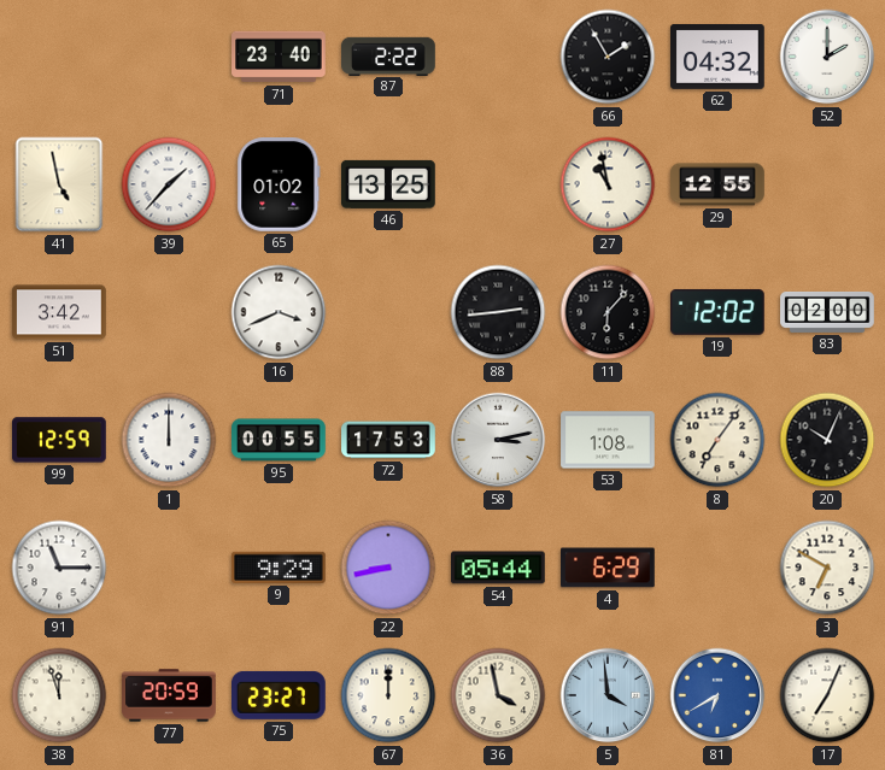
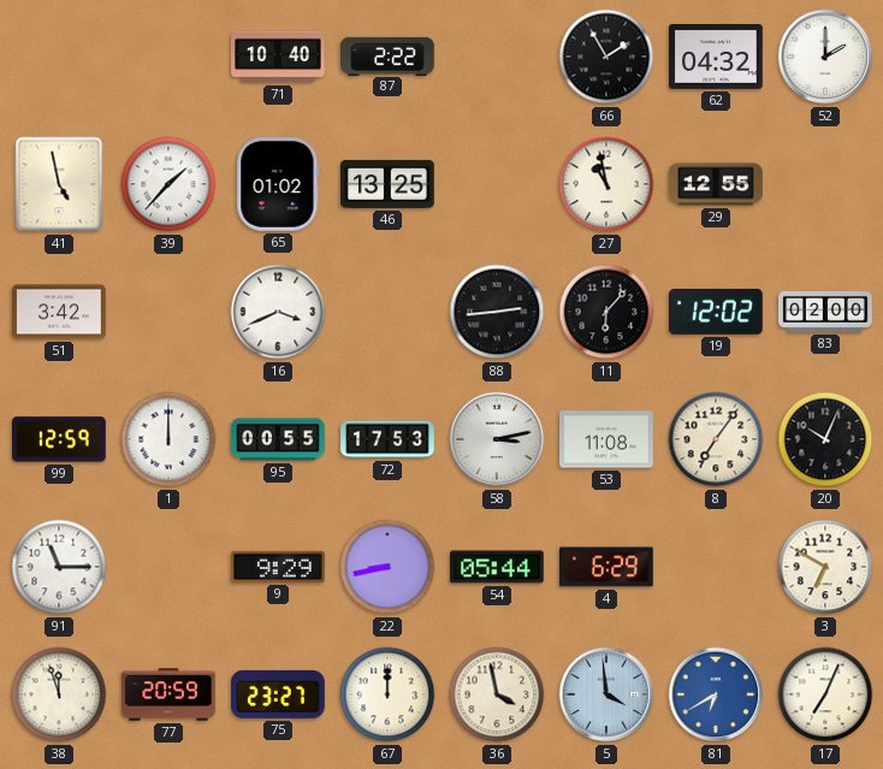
71: 23:40 -> 10:40 (278, 57)
53: 1:08 -> 11:08 (606, 439)
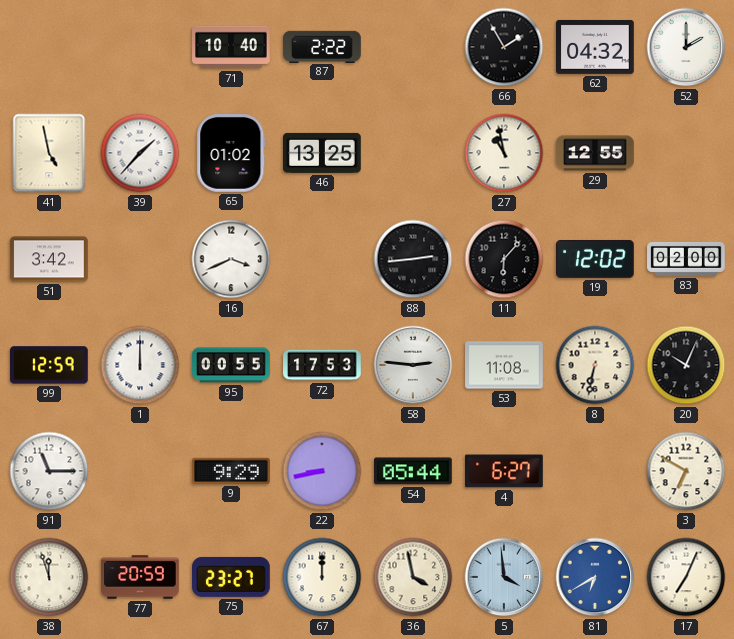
58: 3:13 -> 2:46 (413, 365)
8: 7:06 -> 6:32 (595, 365)
4: 6:29 -> 6:27 (504, 471)
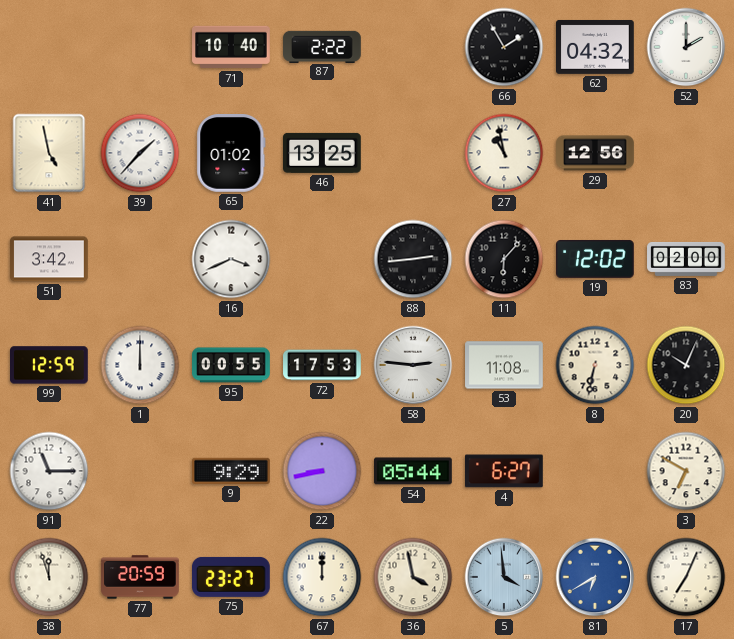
29: 12:55 -> 12:56 (595, 153)
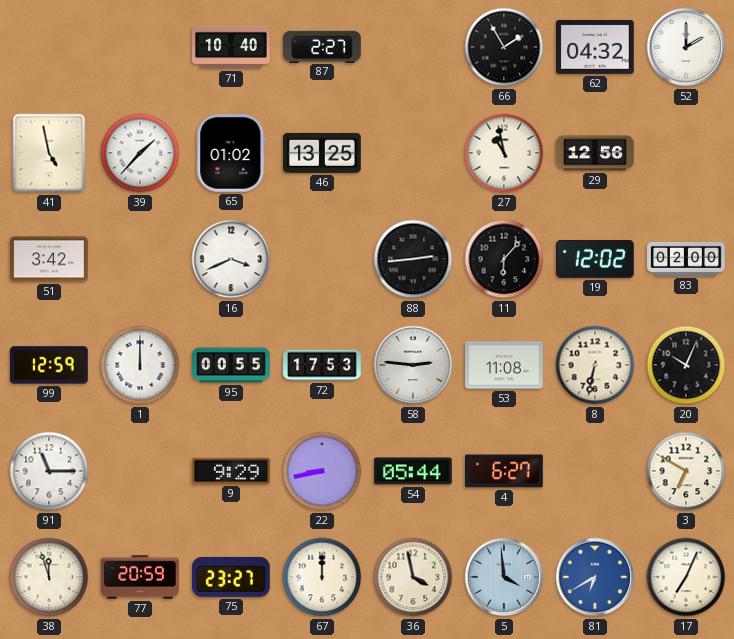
87: 2:22 -> 2:27 (322, 46)
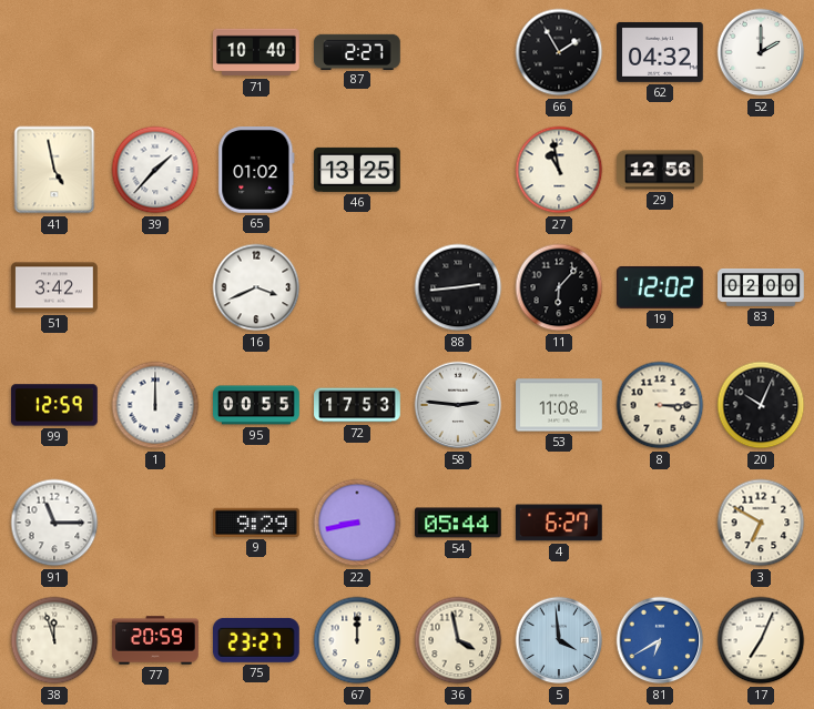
8: 6:32 -> 3:15 (660, 405)
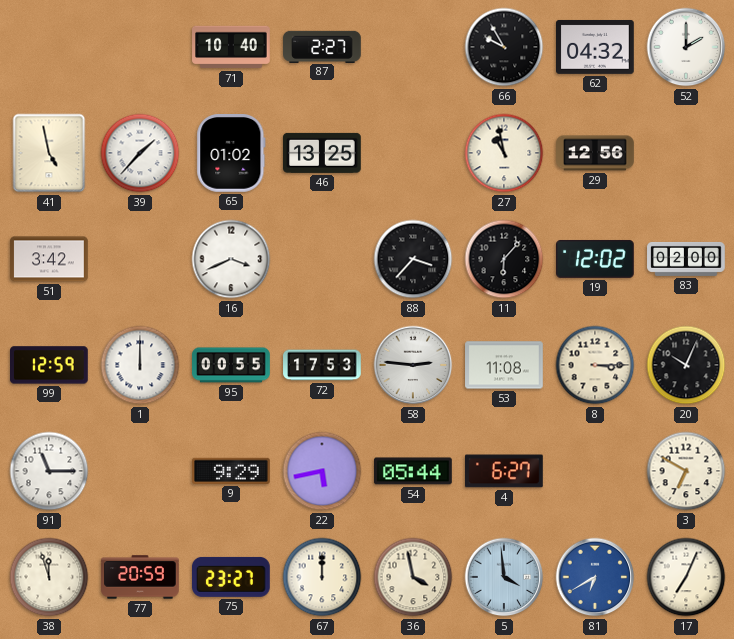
66: 1:55 -> 9:55 (504, 47)
88: 2:44 -> 3:37 (413, 259)
22: 8:43 -> 5:43 (322, 471)
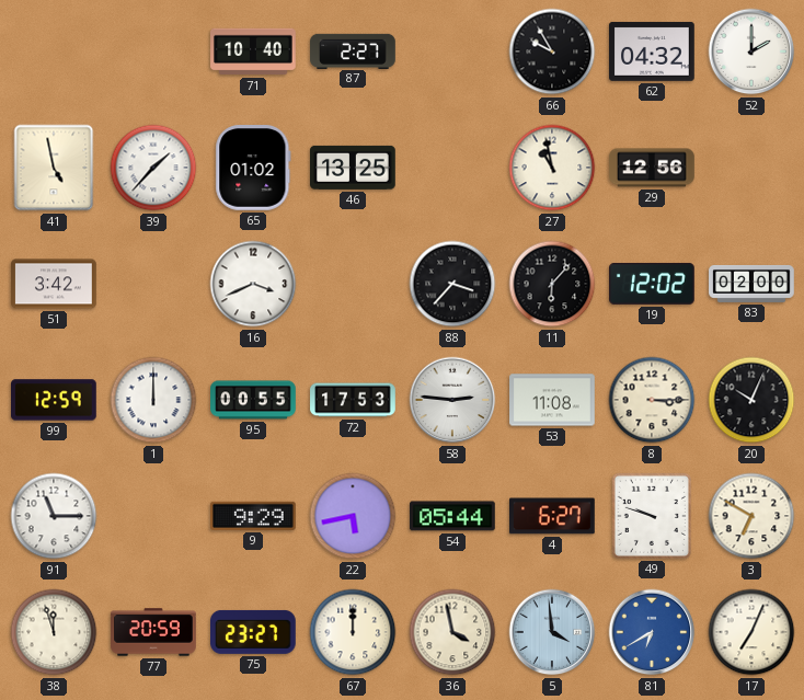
49: none -> 9:48 (652, 516)
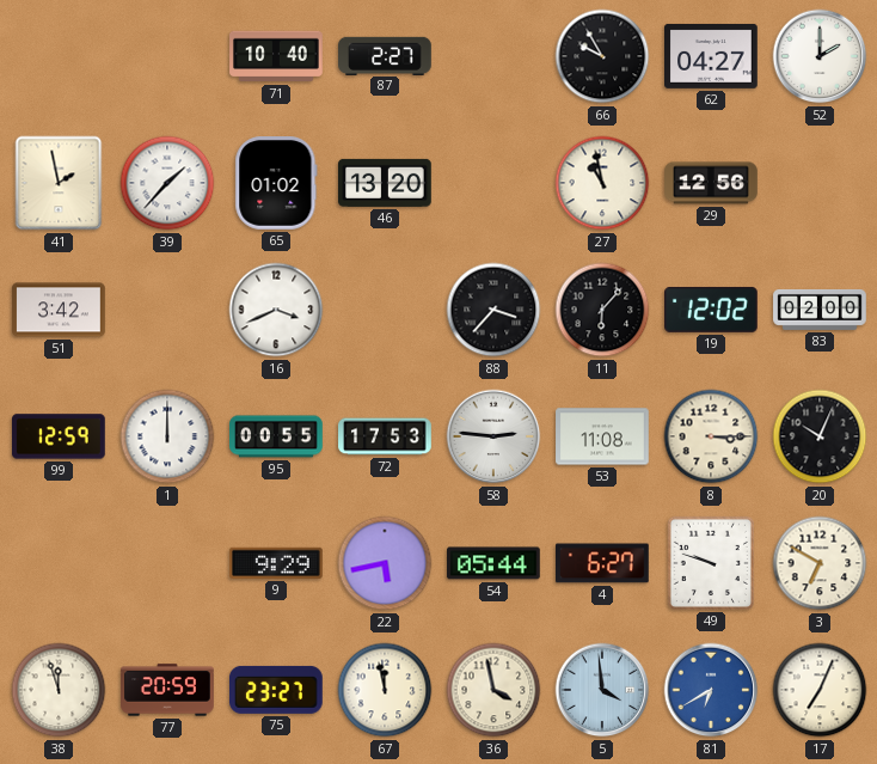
62: 04:32 -> 04:27 (711, 56)
41: 4:58 -> 1:58 (59, 183)
46: 13:25 -> 13:20 (386, 183)
91: 11:15 -> none (54, 516)
67: 12:00 -> 11:58 (385, 690)
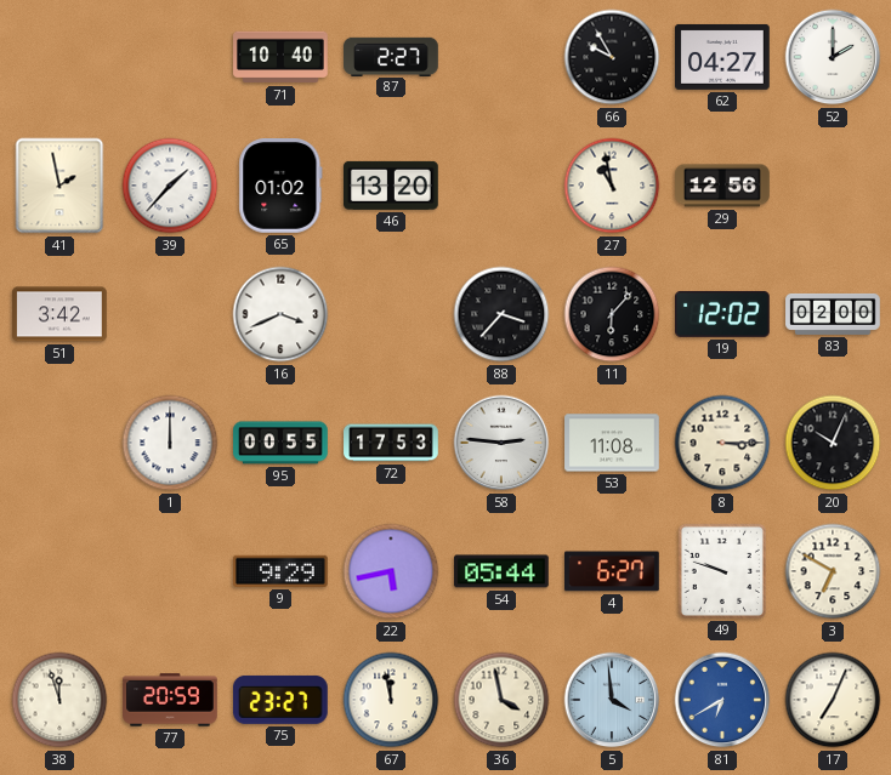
99: 12:59 -> none (60, 436)
